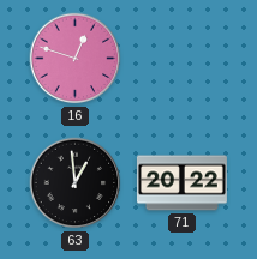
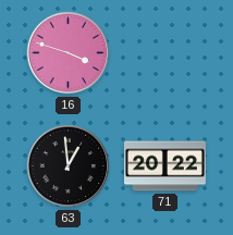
16: 12:48 -> 3:48 (69, 53)
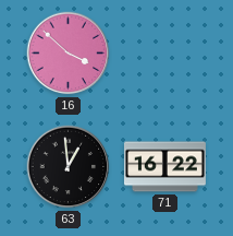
16: 3:48 -> 3:52 (69, 54)
71: 20:22 -> 16:22 (164, 167)
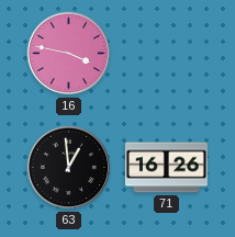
16: 3:52 -> 3:47 (69, 54)
71: 16:22 -> 16:26 (166, 168)
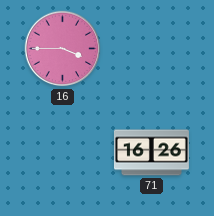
16: 3:47 -> 3:45 (63, 49)
63: 12:59 -> none (69, 168)
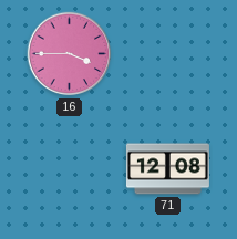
71: 16:26 -> 12:08 (167, 169)
